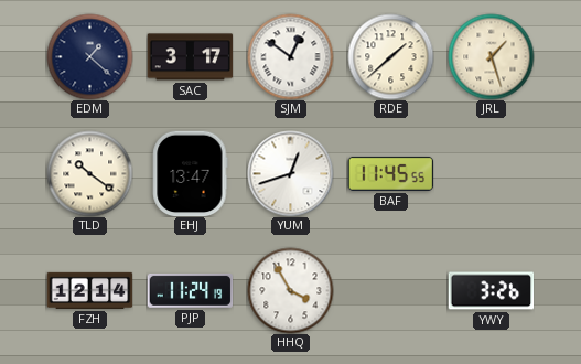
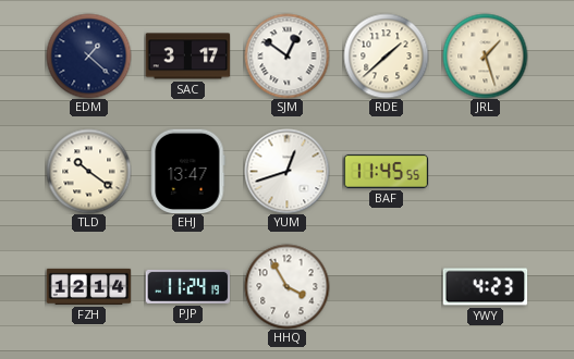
YWY: 3:26 -> 4:23 (485, 287)
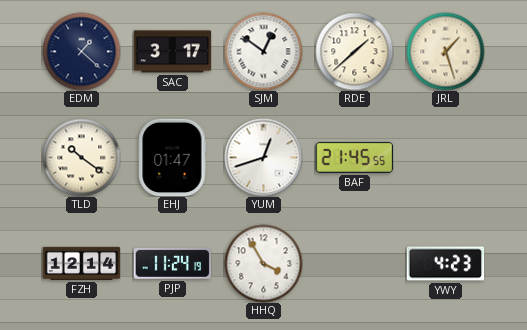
EHJ: 13:47 -> 01:47 (173, 157)
BAF: 11:45 -> 21:45 (354, 157)
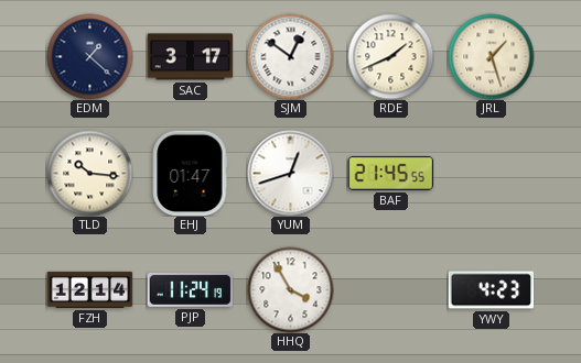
RDE: 1:38 -> 1:41 (390, 56)
TLD: 10:21 -> 10:16 (89, 173)
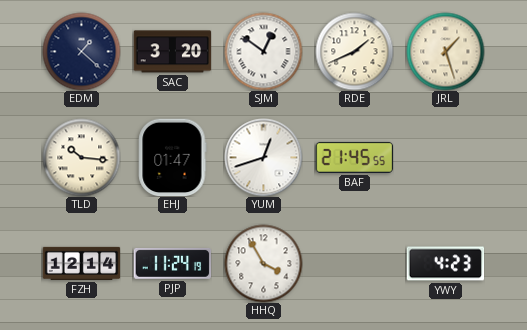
SAC: 3:17 -> 3:20 (172, 52)
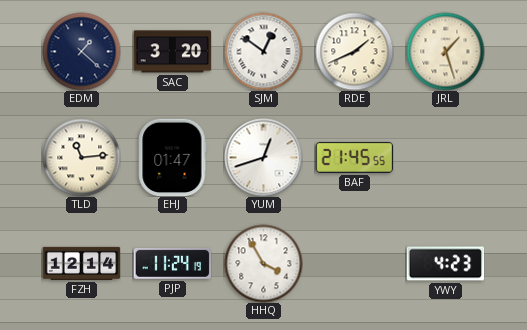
TLD: 10:16 -> 11:14 (81, 157)
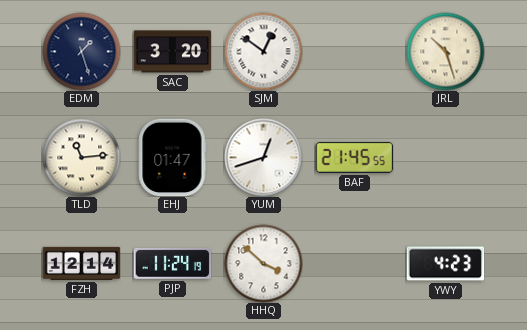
EDM: 1:22 -> 1:27 (81, 51)
RDE: 1:41 -> none (354, 51)
JRL: 1:27 -> 10:27 (445, 51)
HHQ: 3:55 -> 3:52 (263, 263)
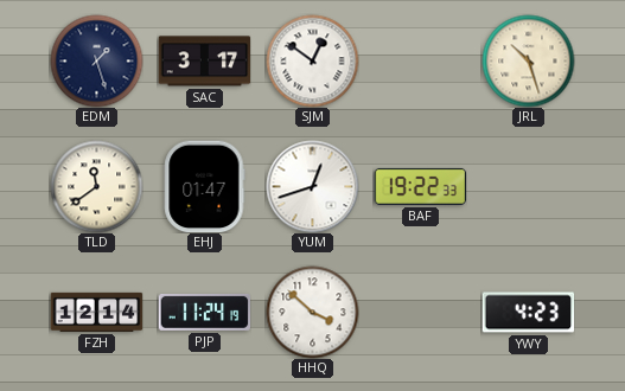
SAC: 3:20 -> 3:17 (204, 62)
TLD: 11:14 -> 11:39 (96, 186)
BAF: 21:45 -> 19:22 (420, 186)
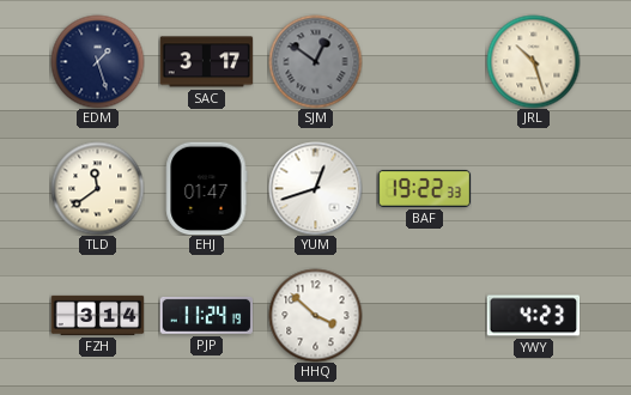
SJM dial: white -> grey (315, 61)
FZH: 12:14 -> 3:14 (97, 315)
